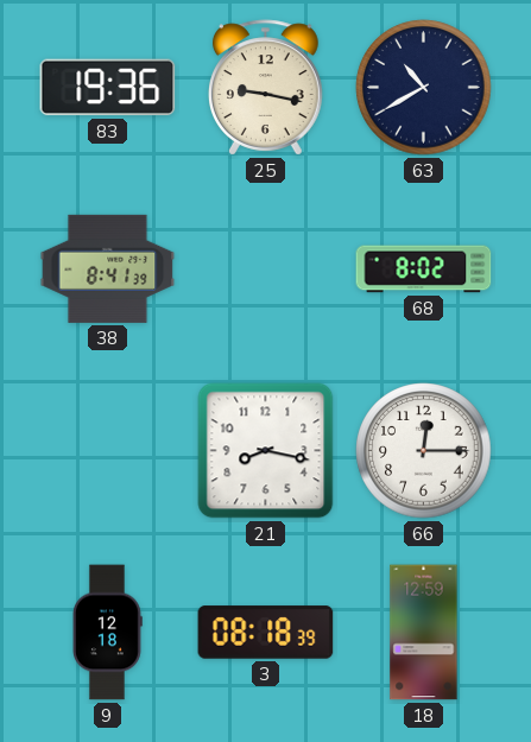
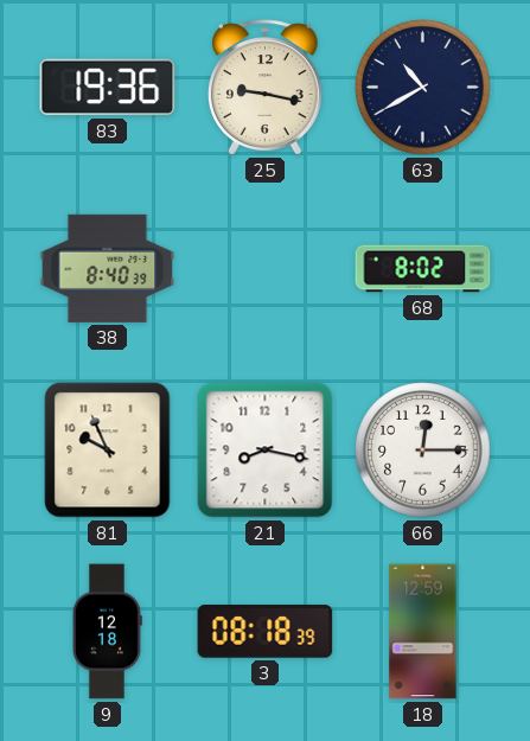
38: 8:41 -> 8:40 (108, 268)
81: none -> 9:56 (108, 451)
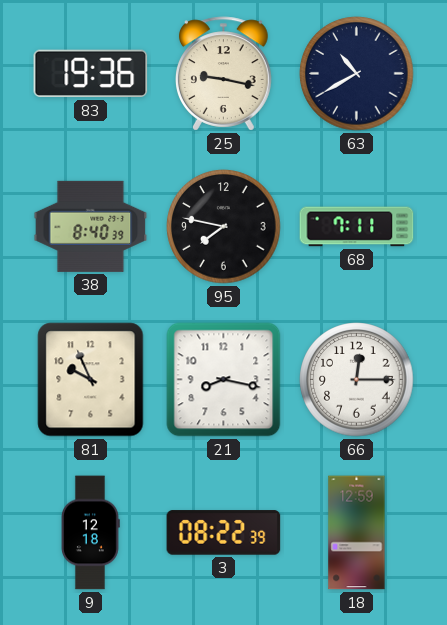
95: none -> 7:47 (224, 227)
68: 8:02 -> 7:11 (357, 227)
3: 08:18 -> 08:22 (224, 533)
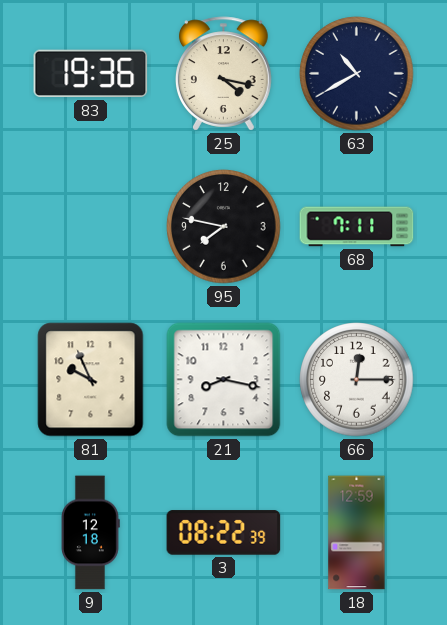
25: 9:17 -> 4:17 (224, 74)
38: 8:40 -> none (91, 226)
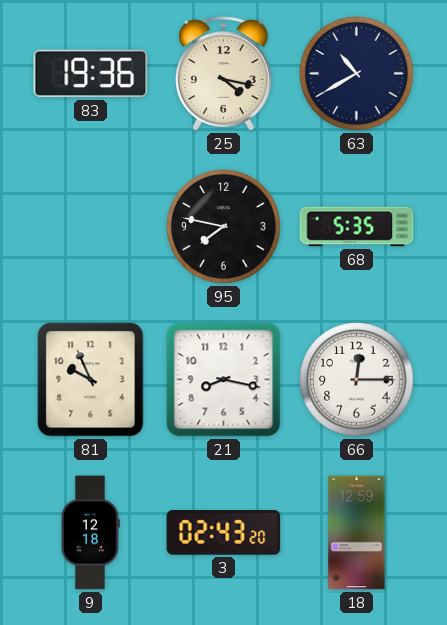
68: 7:11 -> 5:35 (357, 227)
3: 08:22 -> 02:43 (224, 533)
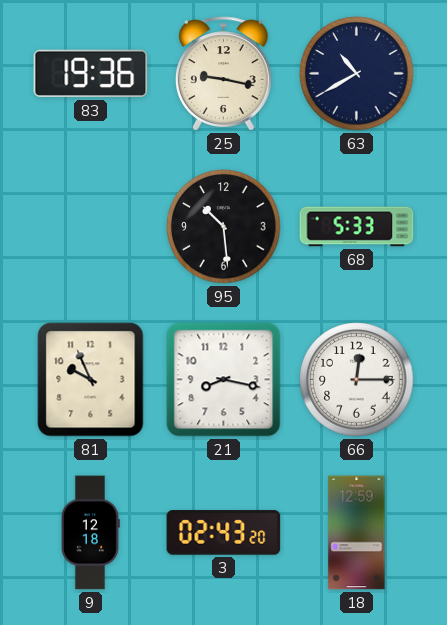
25: 4:17 -> 9:17 (224, 74)
95: 7:47 -> 10:29 (224, 227)
68: 5:35 -> 5:33 (357, 227)
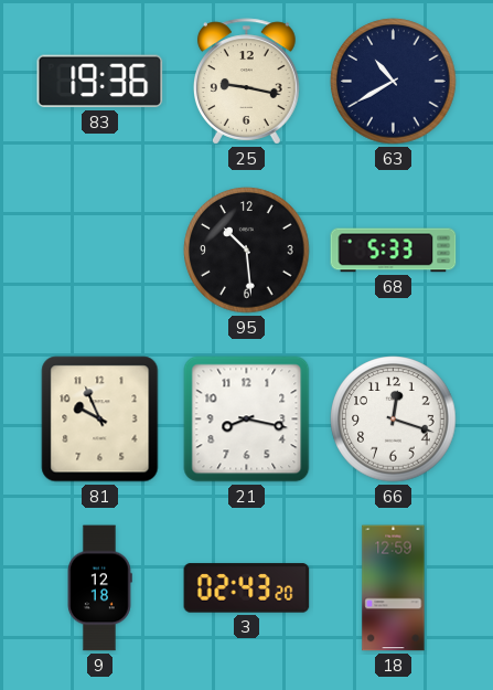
66: 12:15 -> 12:18 (394, 420)
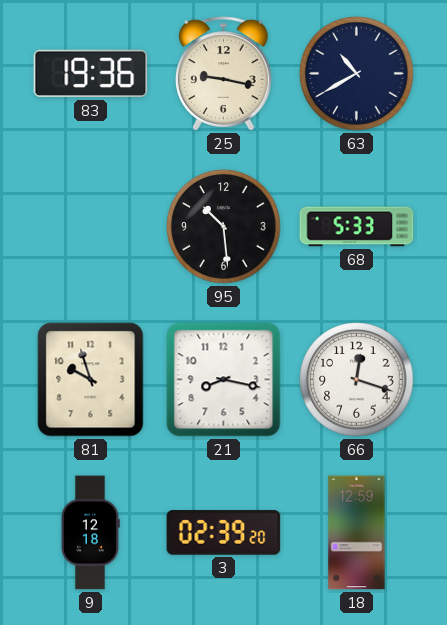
81: 9:56 -> 9:57 (91, 380)
3: 02:43 -> 02:39 (224, 533)
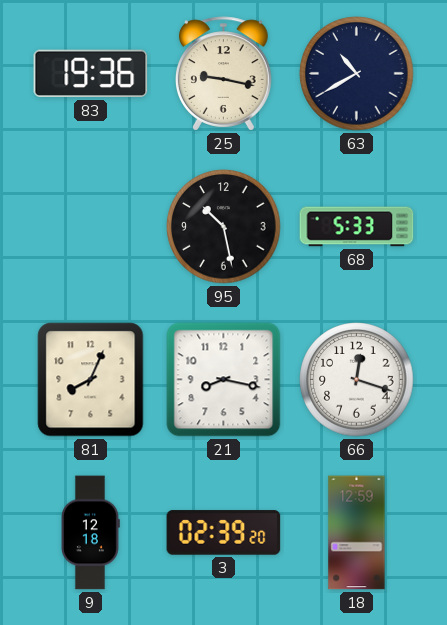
95: 10:29 -> 10:28 (224, 227)
81: 9:57 -> 8:04 (91, 380)
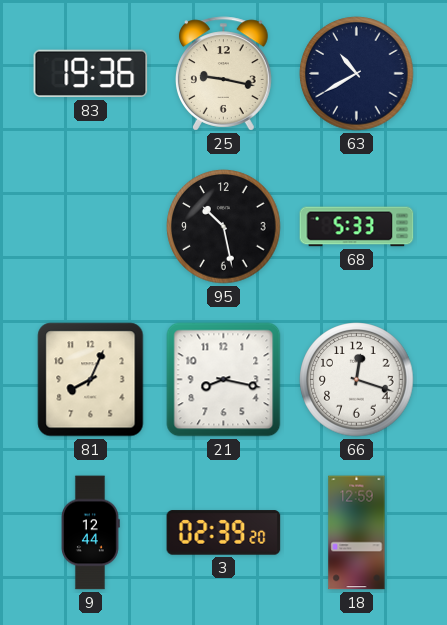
9: 12:18 -> 12:44 (91, 533)
